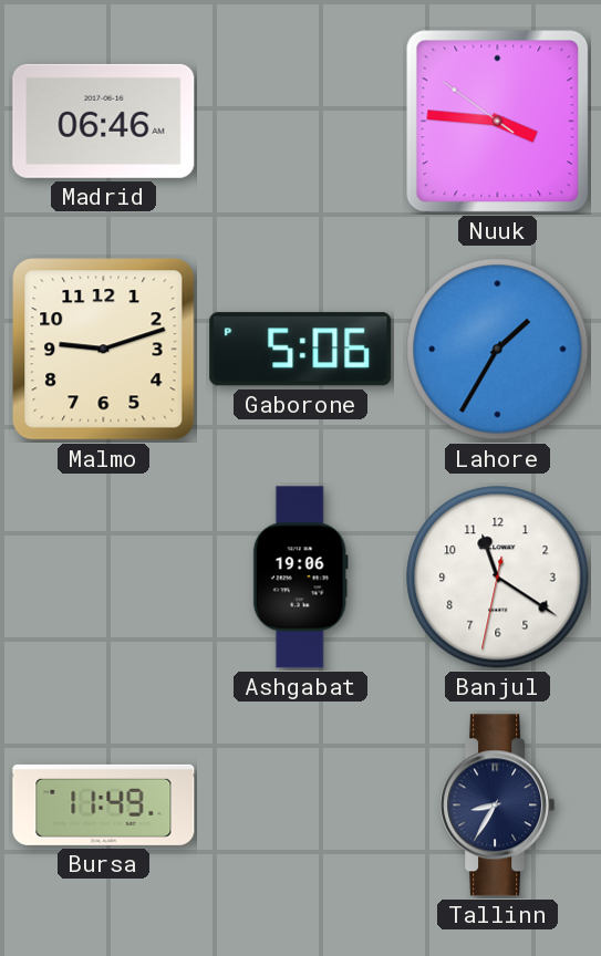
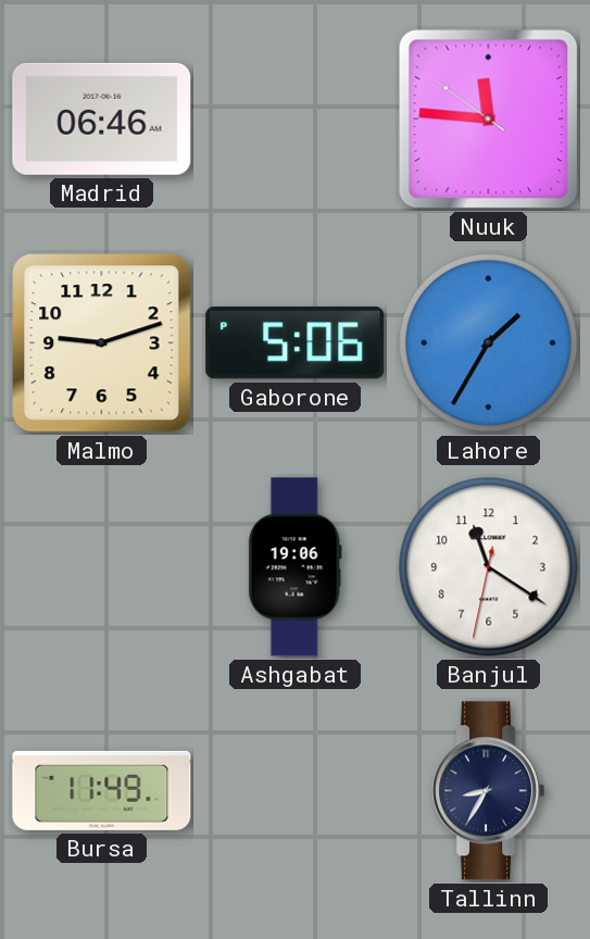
Nuuk: 3:45 -> 11:45 (489, 120)
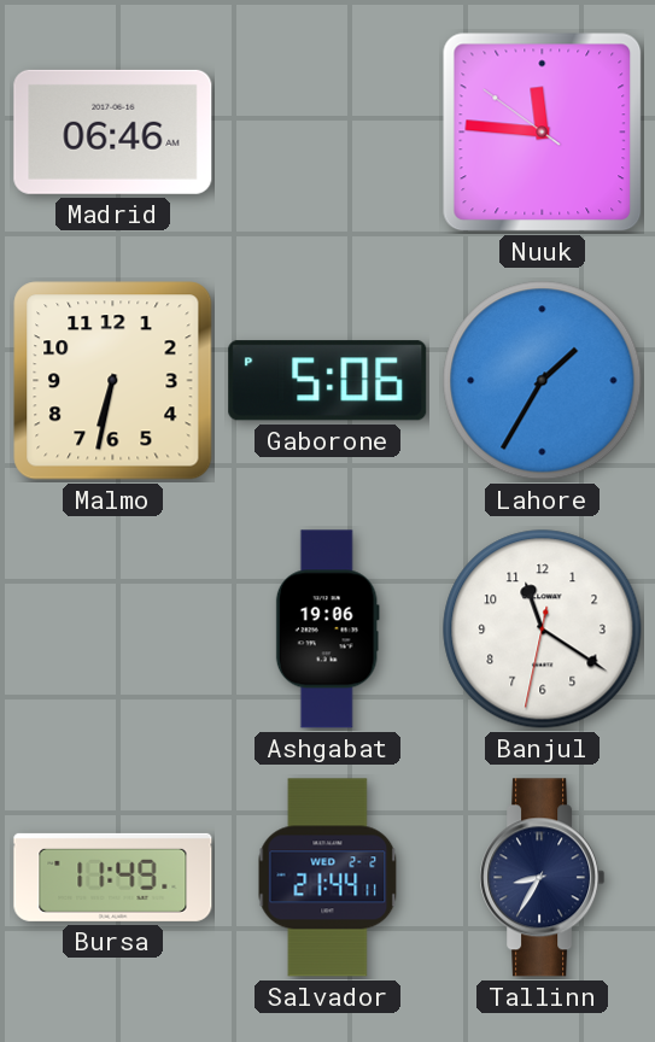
Malmo: 9:12 -> 6:32 (113, 381)
Salvador: none -> 21:44 (328, 878)
